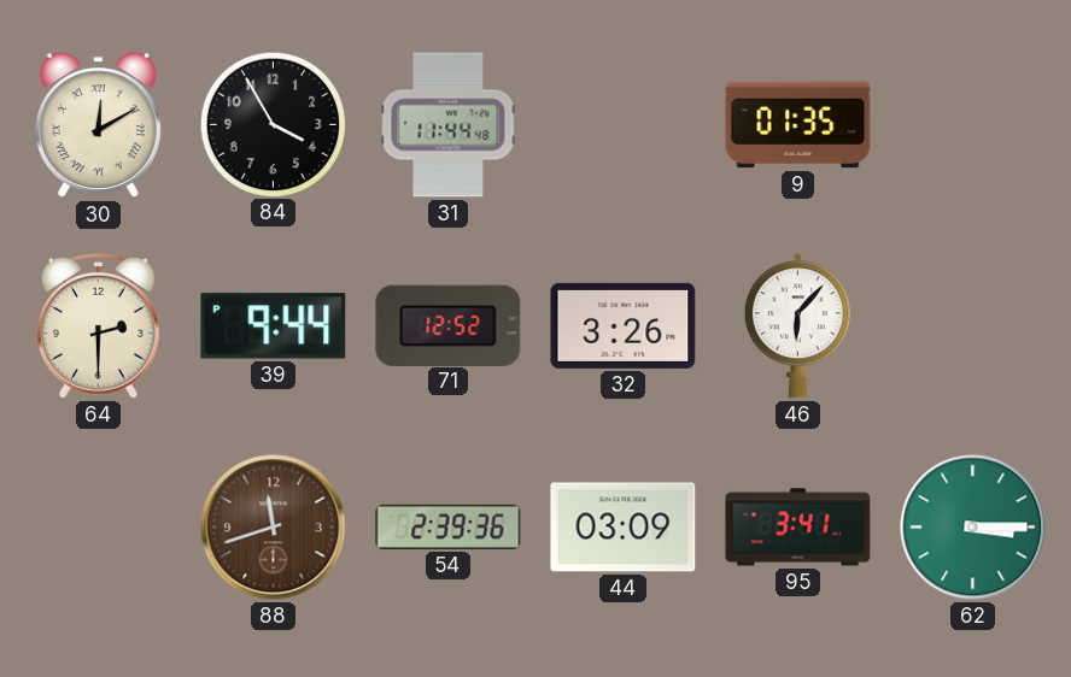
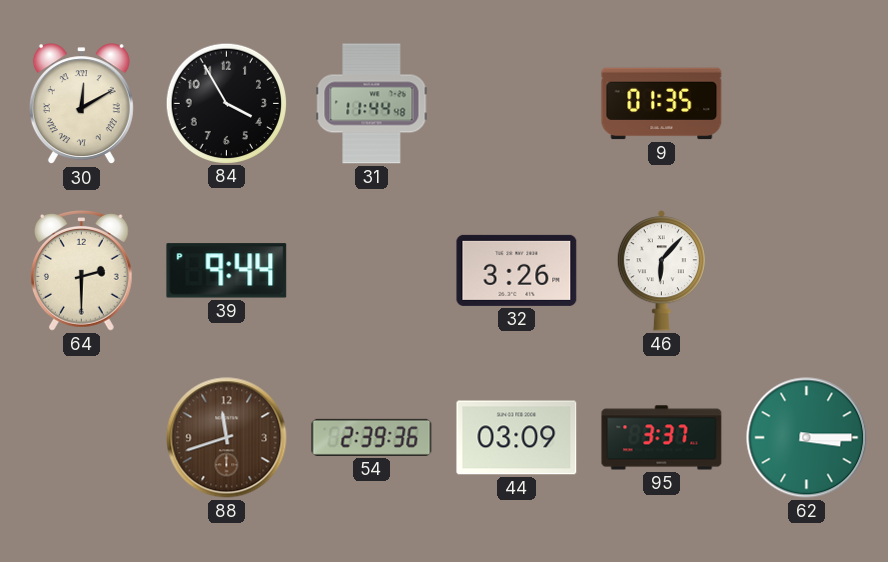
71: 12:52 -> none (449, 325)
95: 3:41 -> 3:37 (662, 438)
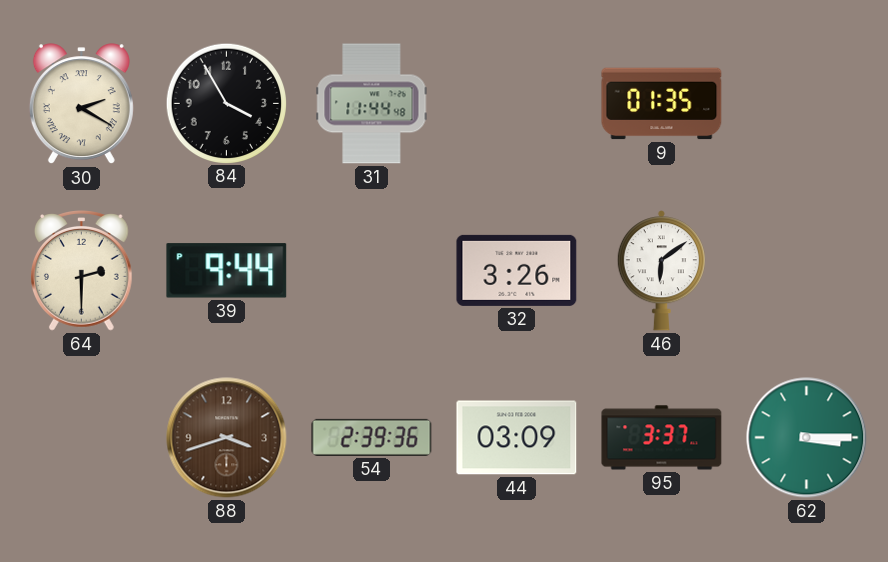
30: 12:10 -> 2:20 (81, 104)
46: 6:07 -> 6:09 (661, 271)
88: 11:42 -> 3:42 (227, 438)
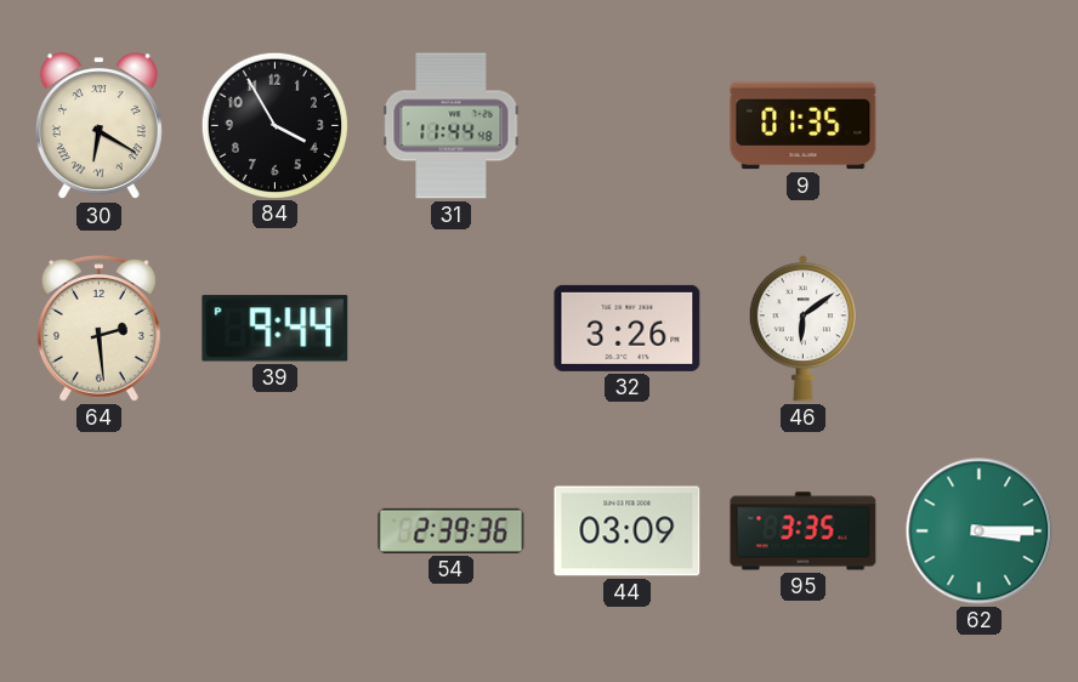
30: 2:20 -> 6:20 (98, 126)
64: 2:30 -> 2:29 (100, 329)
88: 3:42 -> none (227, 438)
95: 3:37 -> 3:35 (804, 532)
